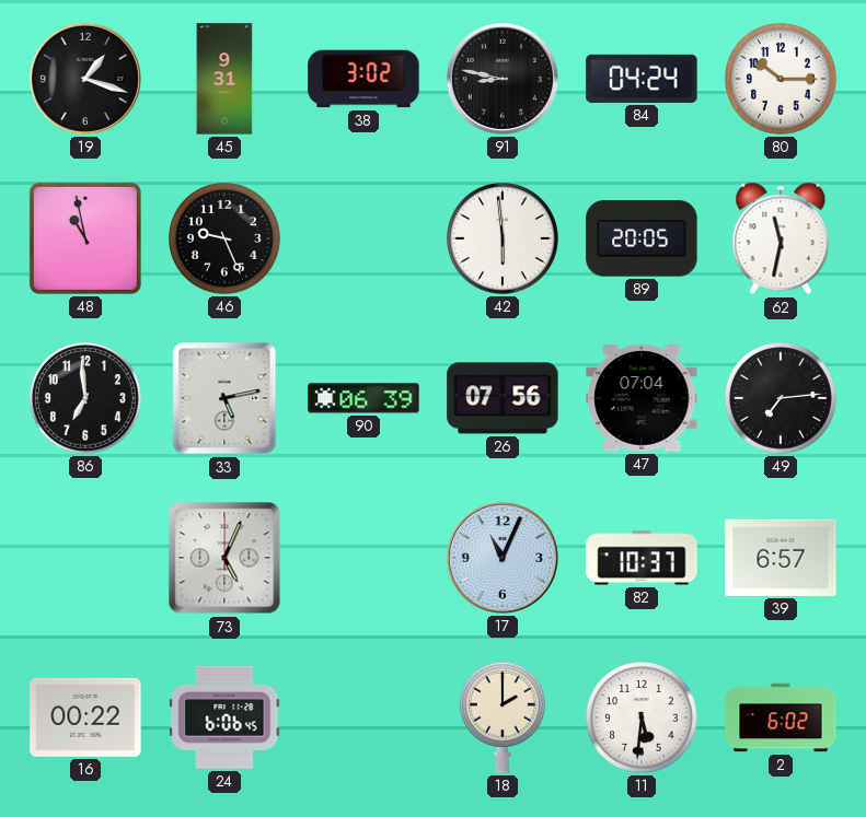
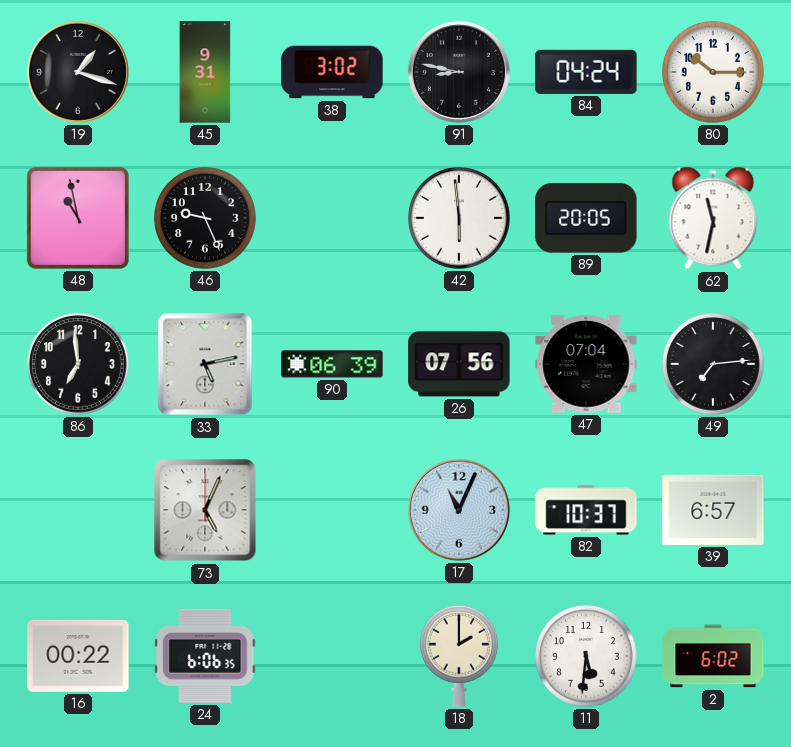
24: 6:06:45 -> 6:06:35 (205, 656)
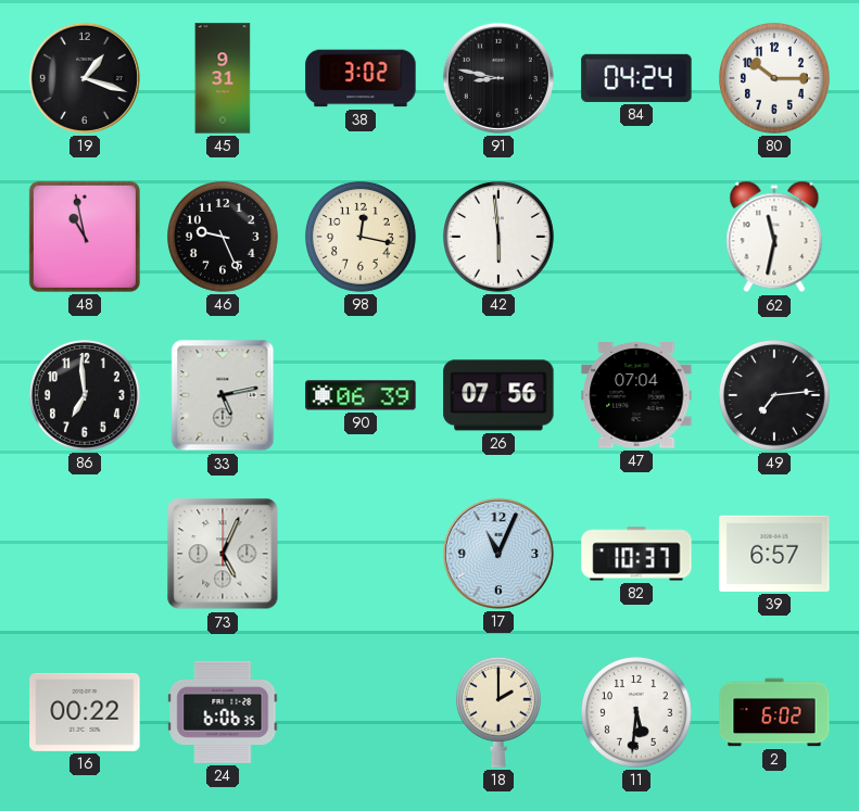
98: none -> 12:17 (362, 238)
89: 20:05 -> none (586, 218)
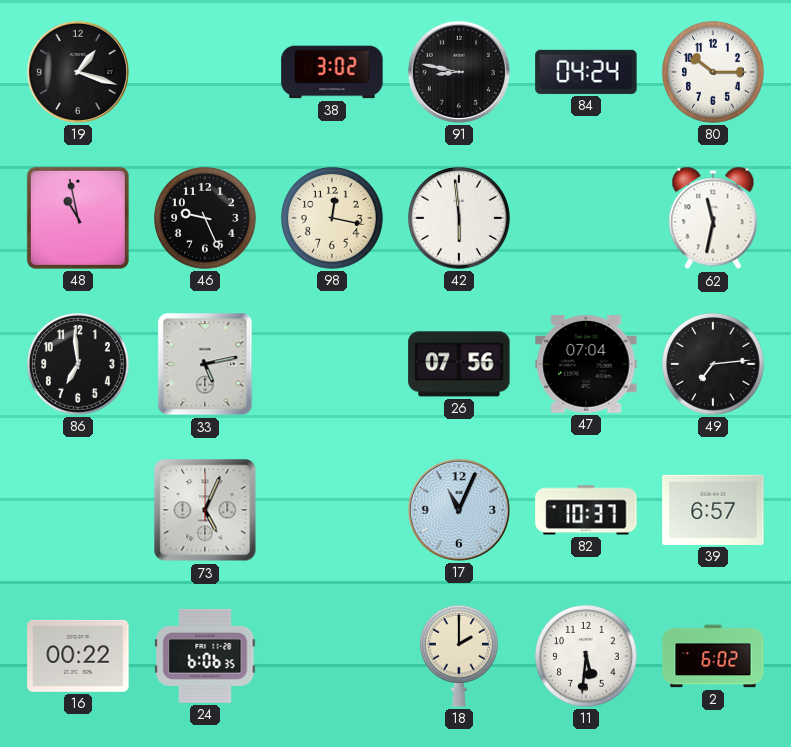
45: 9:31 -> none (223, 78)
90: 06:39 -> none (361, 395)
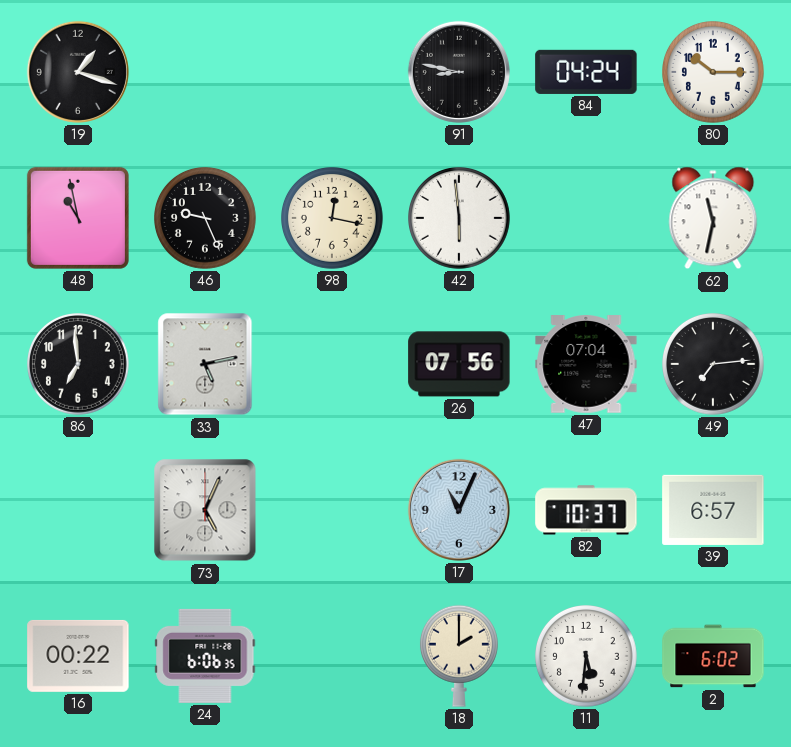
38: 3:02 -> none (332, 72)
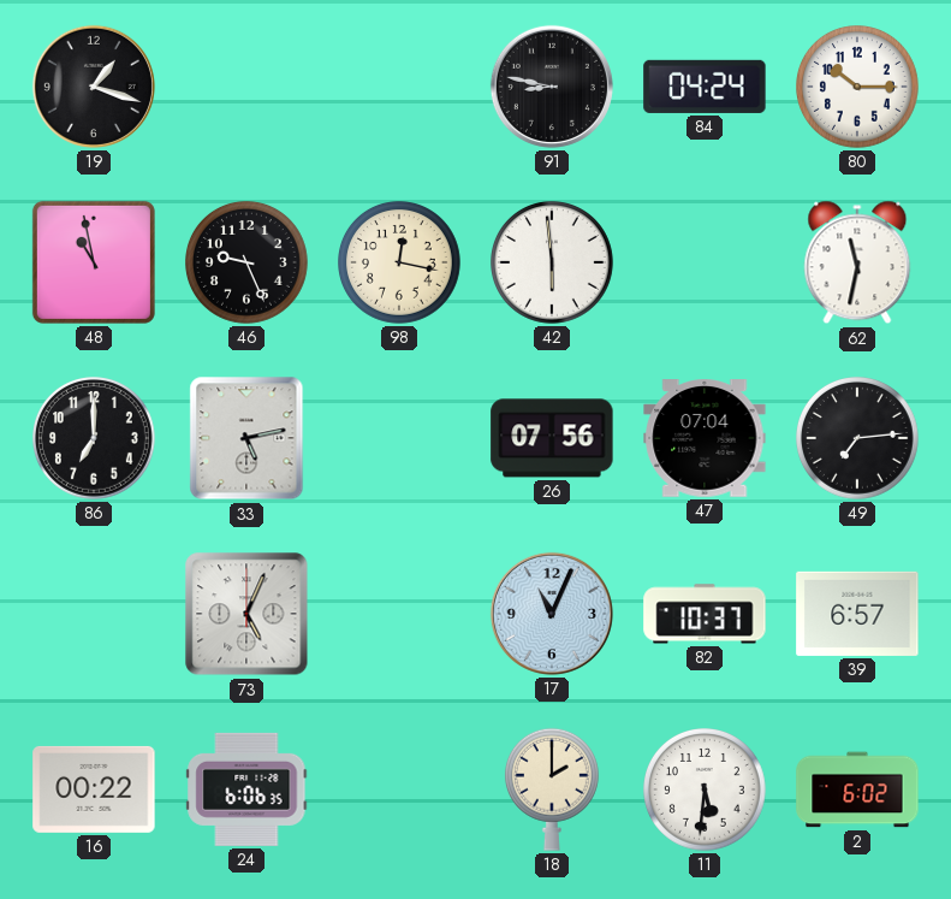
86: 6:59 -> 7:00 (95, 439)
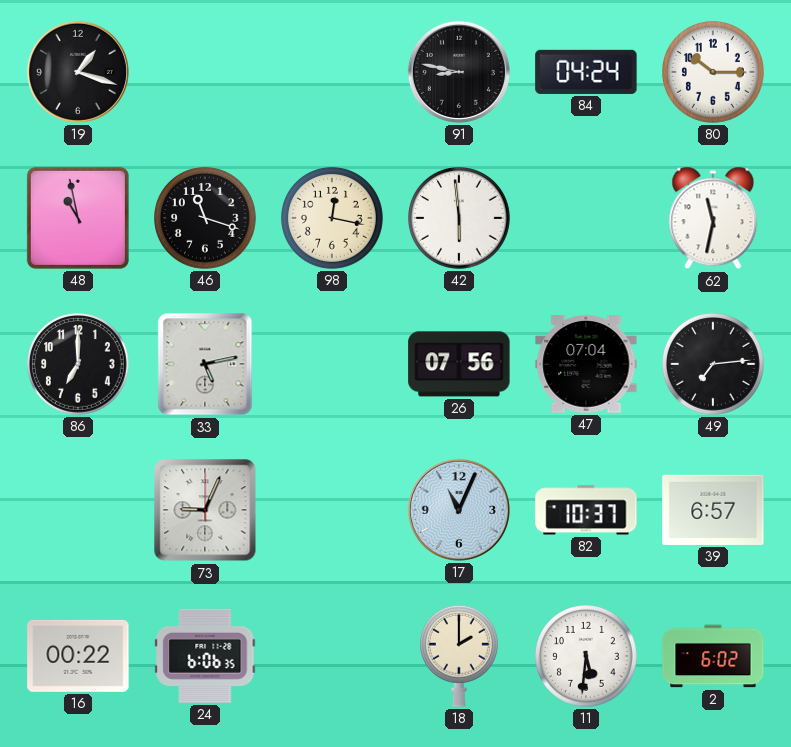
46: 9:26 -> 11:18 (206, 219)
73: 5:04 -> 9:04 (205, 510)
